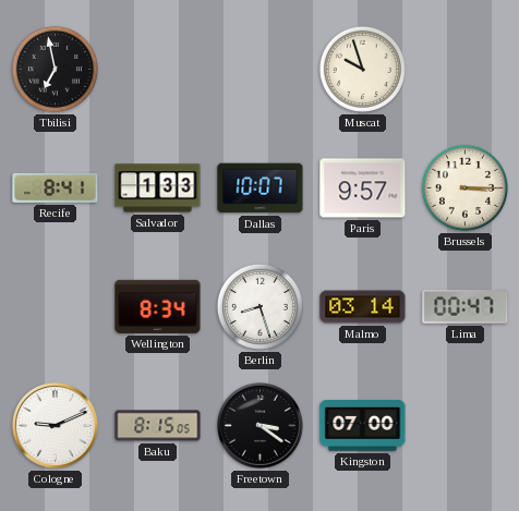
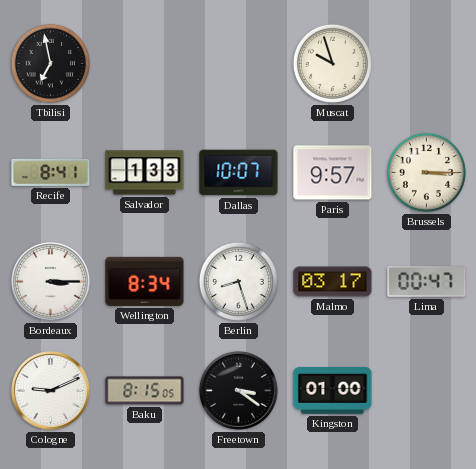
Bordeaux: none -> 3:15 (51, 282)
Malmo: 03:14 -> 03:17 (333, 282)
Kingston: 07:00 -> 01:00 (333, 391)
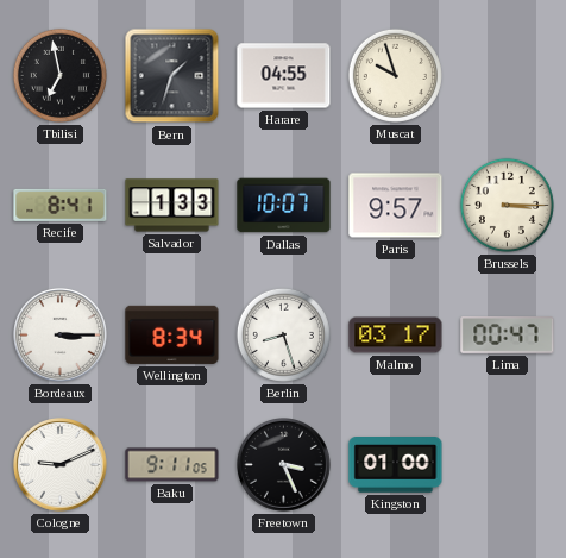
Bern: none -> 1:33 (172, 76)
Harare: none -> 04:55 (284, 76)
Baku: 8:15 -> 9:11 (172, 465)
Freetown: 3:21 -> 3:26 (284, 465)
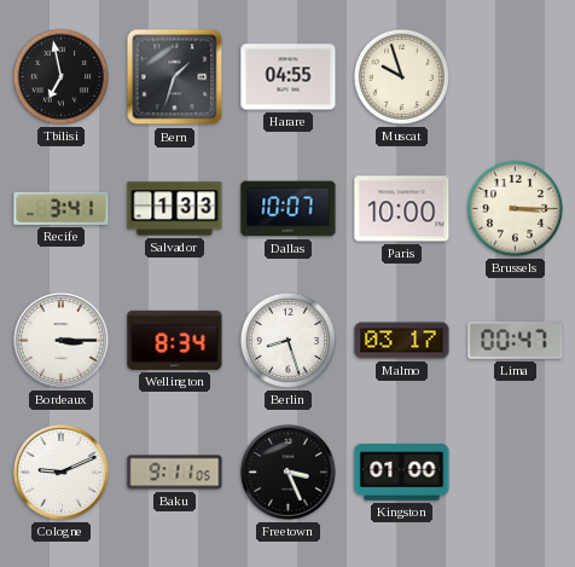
Recife: 8:41 -> 3:41 (62, 208)
Paris: 9:57 -> 10:00 (402, 209)
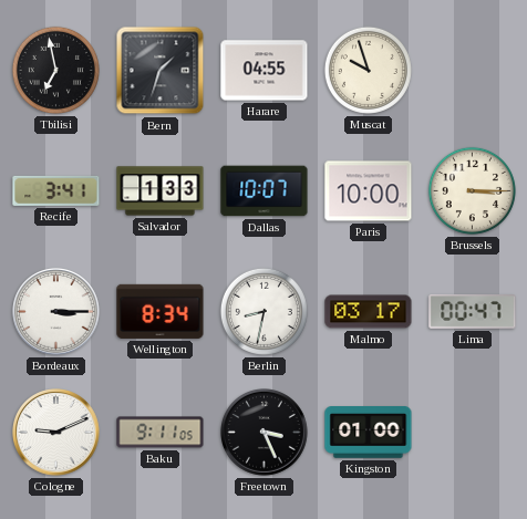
Berlin: 8:27 -> 8:32 (263, 311)
